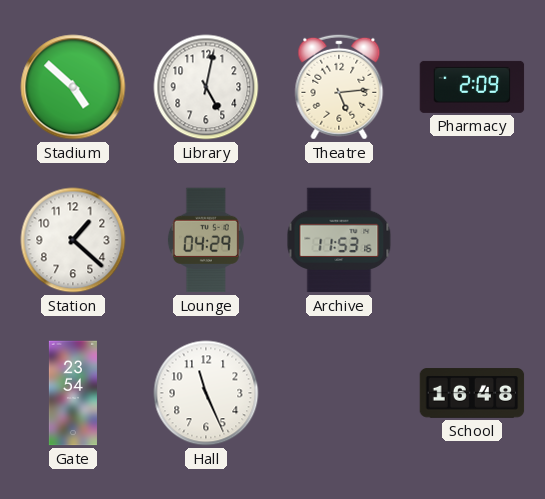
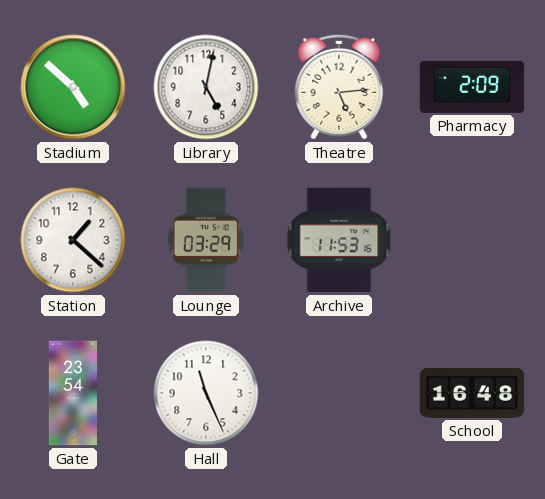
Lounge: 04:29 -> 03:29 (206, 240)
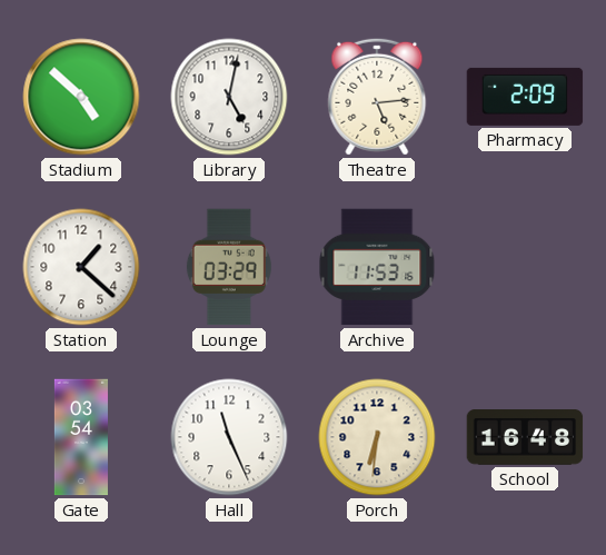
Gate: 23:54 -> 03:54 (81, 437)
Porch: none -> 6:31 (377, 437)
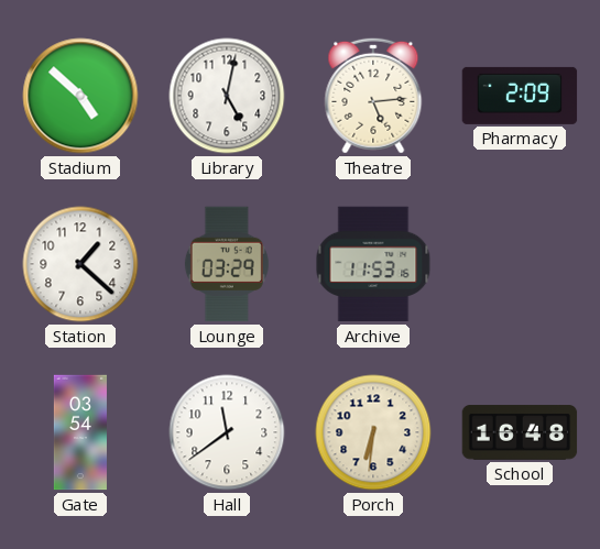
Hall: 11:26 -> 11:39 (227, 432)
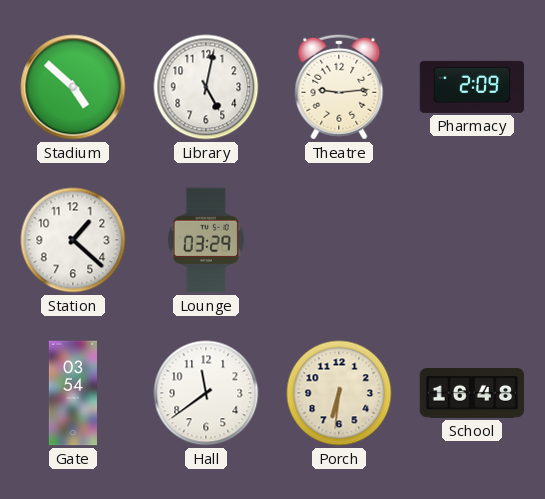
Theatre: 5:14 -> 9:14 (339, 87)
Archive: 11:53 -> none (373, 264)
